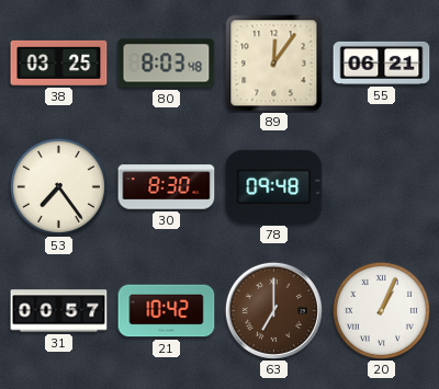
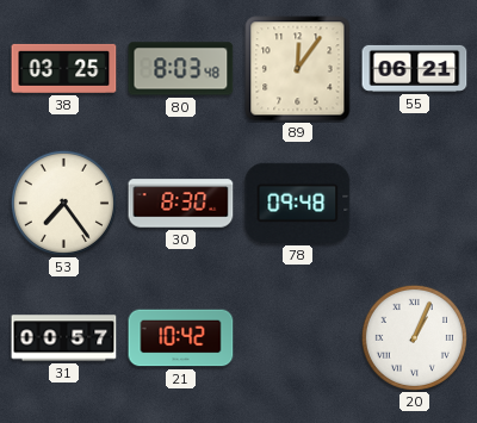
63: 7:00 -> none (273, 310)
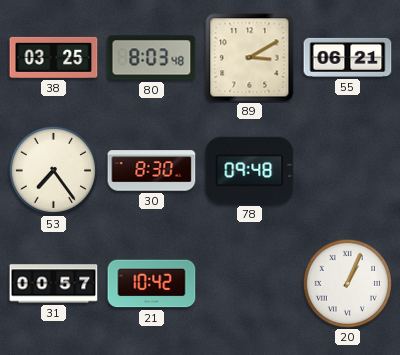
89: 12:06 -> 3:10 (250, 58)
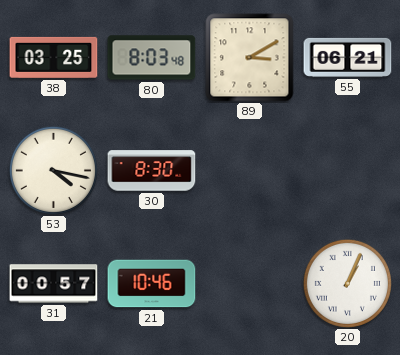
53: 7:24 -> 4:17 (53, 170)
78: 09:48 -> none (250, 170)
21: 10:42 -> 10:46 (152, 284)
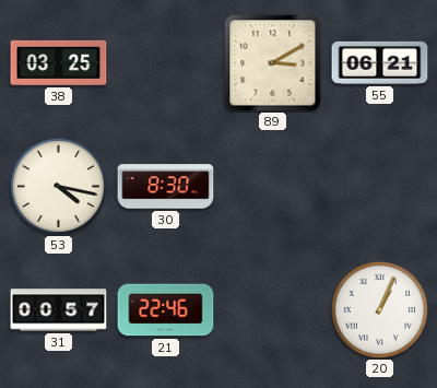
80: 8:03 -> none (152, 58)
21: 10:46 -> 22:46 (166, 310)
